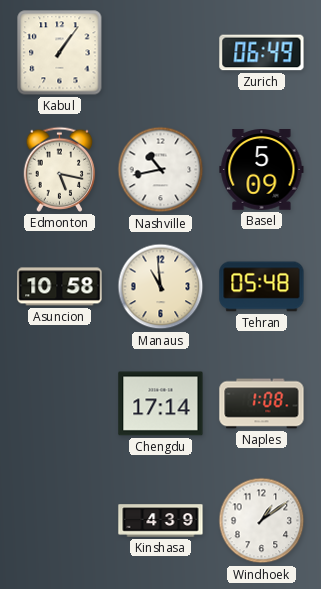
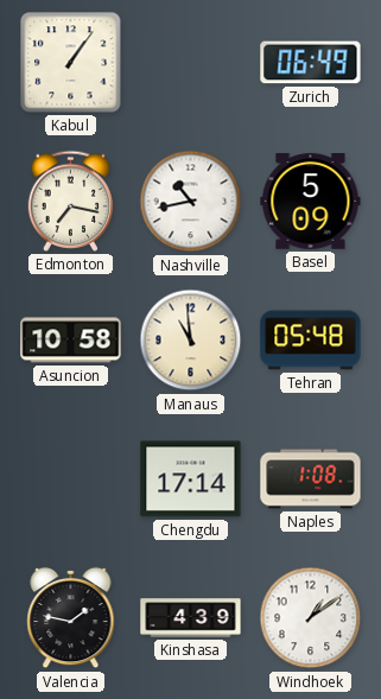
Edmonton: 5:17 -> 7:17 (71, 201)
Valencia: none -> 1:47 (71, 618)
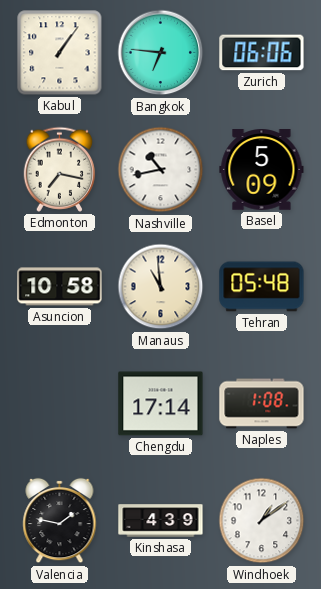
Bangkok: none -> 6:46 (161, 53)
Zurich: 06:49 -> 06:06 (262, 53)
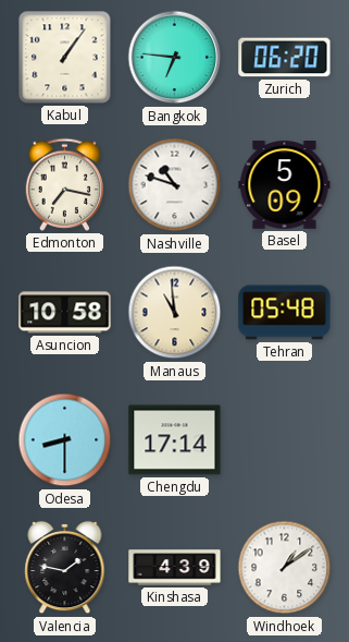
Zurich: 06:06 -> 06:20 (285, 58)
Nashville: 10:43 -> 10:48 (175, 185)
Odesa: none -> 8:30 (65, 440)
Naples: 1:08 -> none (262, 404)
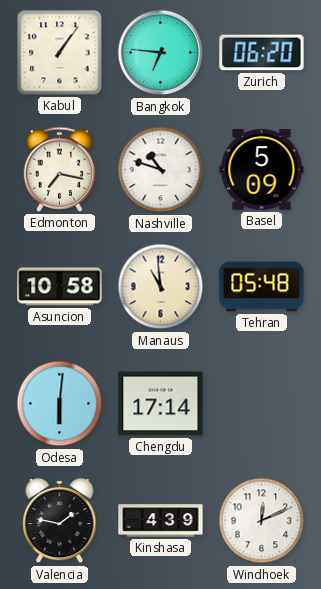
Odesa: 8:30 -> 6:01 (60, 404)
Windhoek: 1:09 -> 12:11 (262, 521)
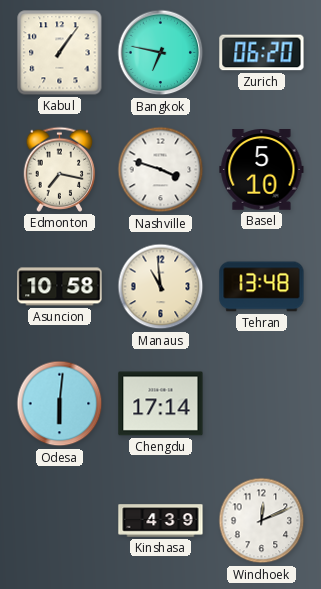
Bangkok: 6:46 -> 6:47 (161, 53)
Nashville: 10:48 -> 3:48 (161, 170)
Basel: 5:09 -> 5:10 (262, 170)
Tehran: 05:48 -> 13:48 (262, 287)
Valencia: 1:47 -> none (60, 521)
